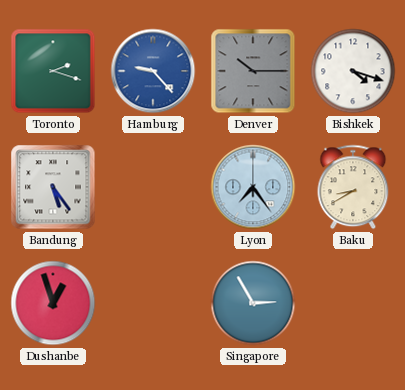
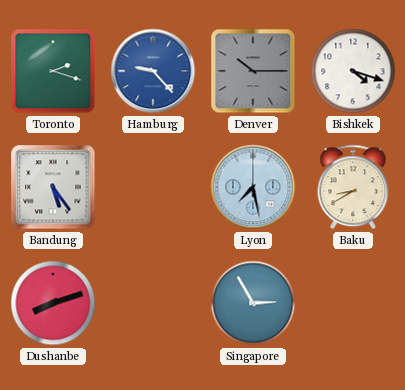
Lyon: 7:24 -> 7:28 (253, 187)
Dushanbe: 12:57 -> 8:12 (53, 303)
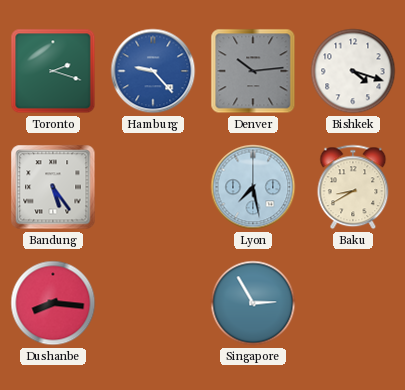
Denver: 10:15 -> 10:14 (253, 71)
Dushanbe: 8:12 -> 8:16 (53, 303)
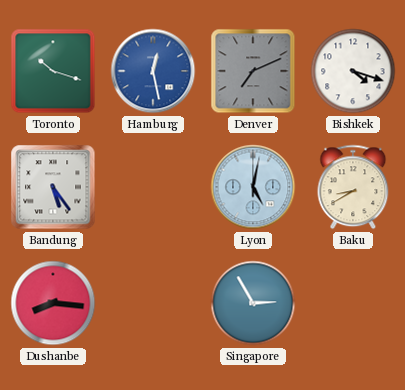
Toronto: 2:18 -> 10:18 (53, 71)
Hamburg: 9:23 -> 12:28 (153, 71)
Denver: 10:14 -> 7:11 (253, 71)
Lyon: 7:28 -> 5:02 (253, 187)
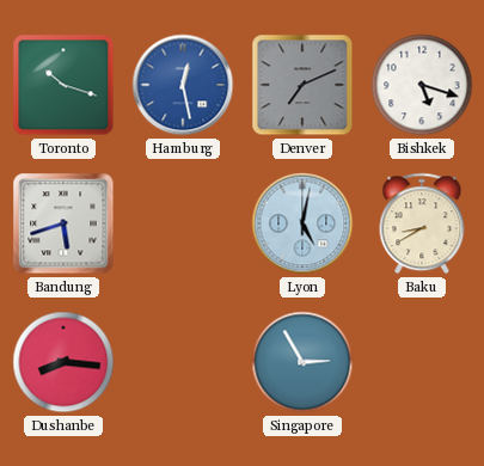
Bishkek: 4:18 -> 5:18 (422, 85)
Bandung: 5:24 -> 5:42 (63, 223)
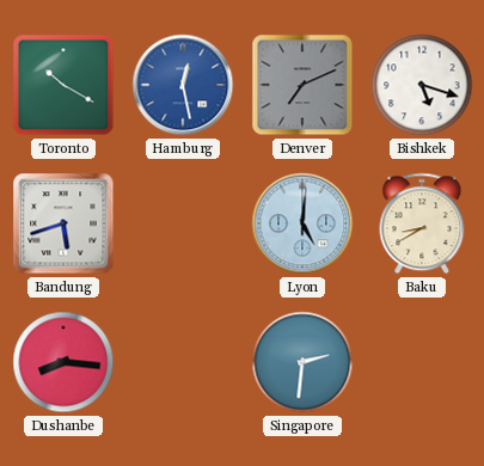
Toronto: 10:18 -> 10:20 (63, 85)
Lyon: 5:02 -> 5:01 (302, 223)
Singapore: 2:55 -> 2:31 (302, 362)
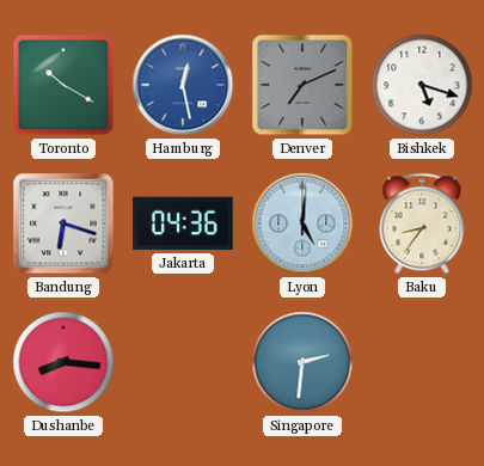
Bandung: 5:42 -> 6:18 (63, 223)
Jakarta: none -> 04:36 (184, 223)
Baku: 8:40 -> 8:36 (422, 223)
